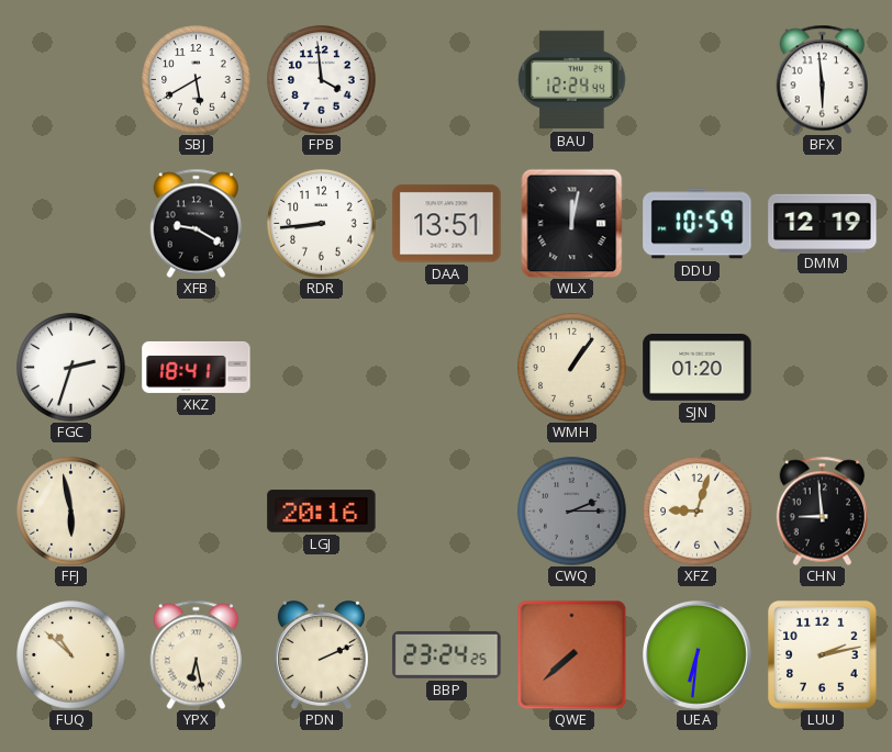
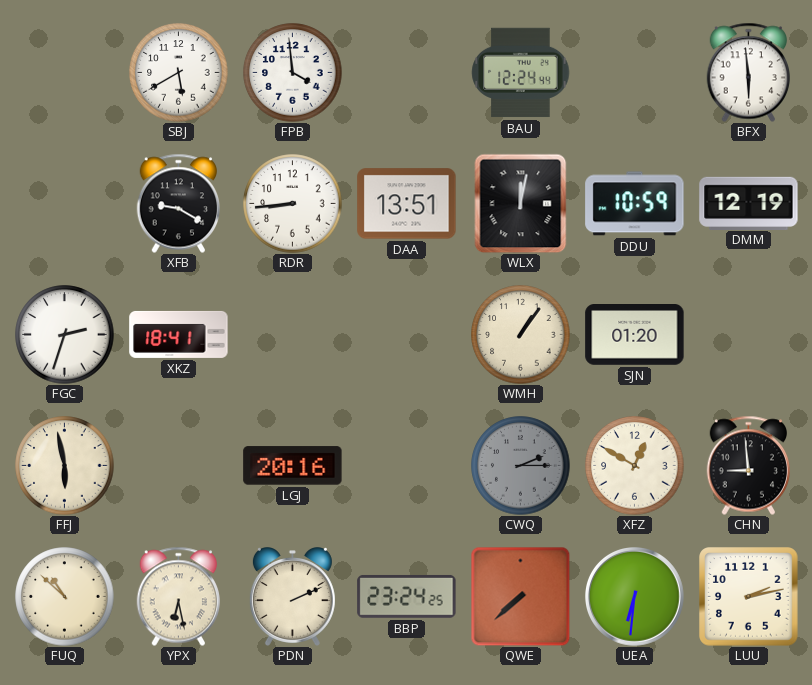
XFZ: 9:03 -> 12:50 (635, 466)
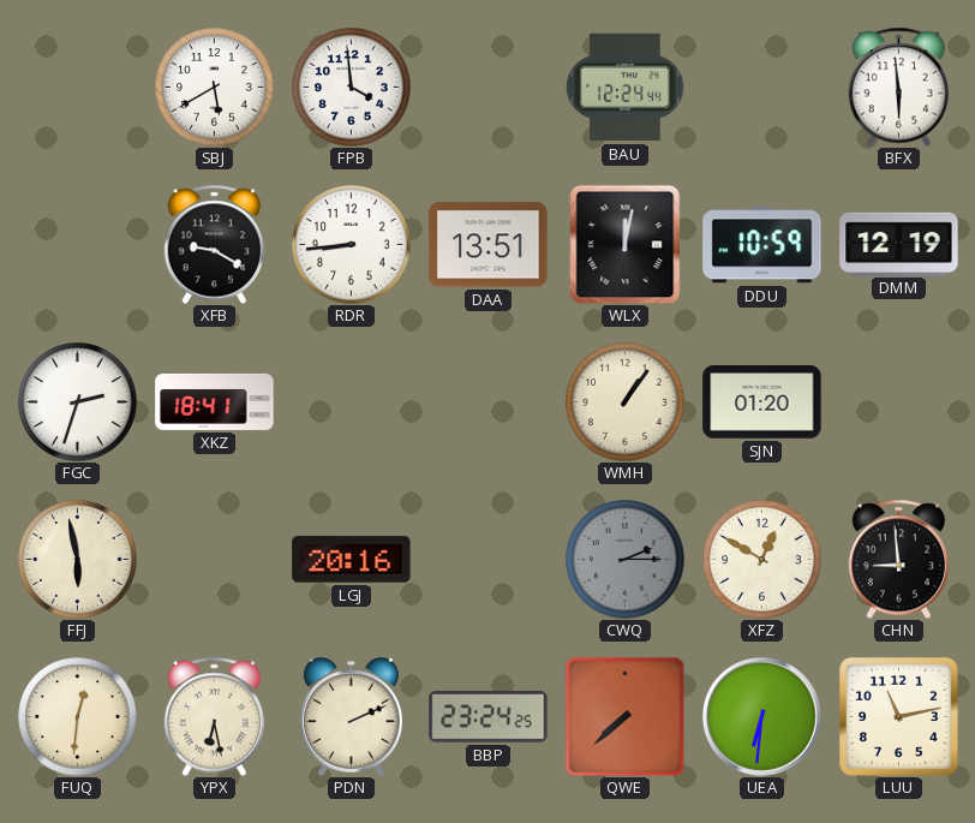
FUQ: 10:52 -> 12:31 (78, 717)
LUU: 2:13 -> 11:13 (899, 717)
